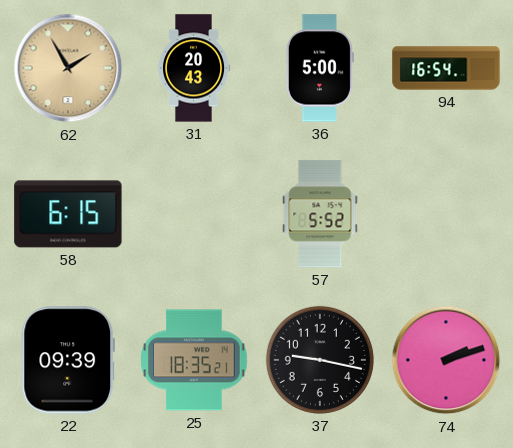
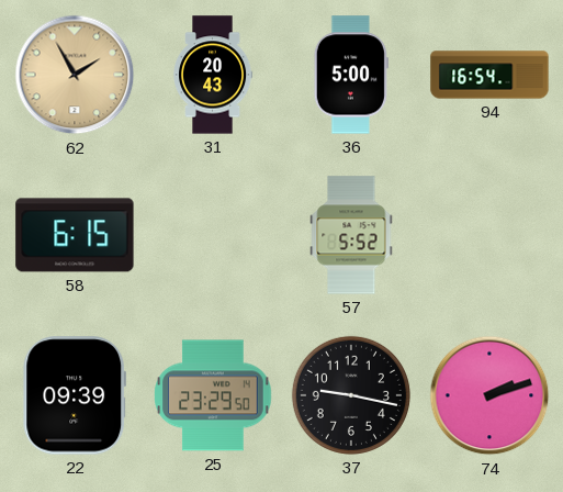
25: 18:35 -> 23:29 (213, 395)
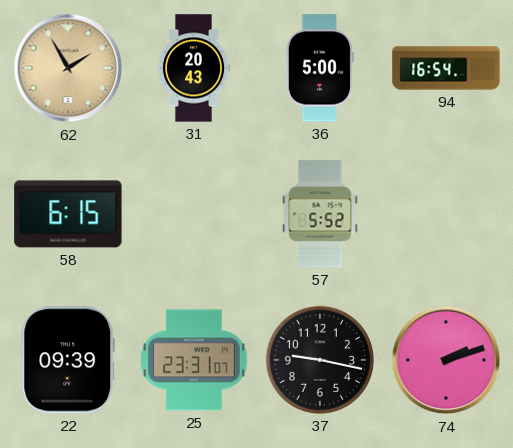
25: 23:29 -> 23:31 (194, 360)
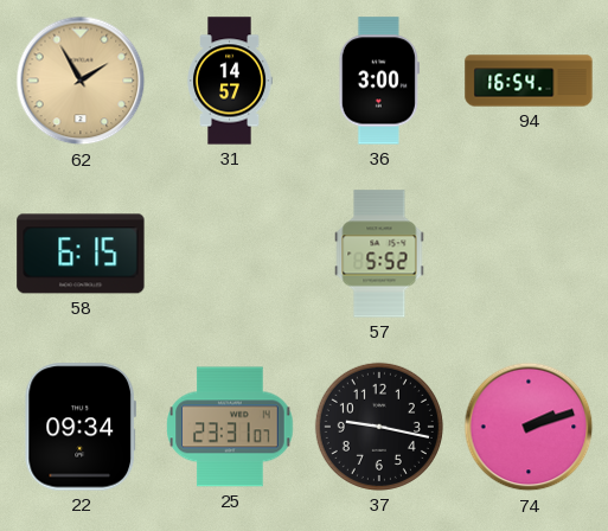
31: 20:43 -> 14:57 (231, 81)
36: 5:00 -> 3:00 (379, 81)
22: 09:39 -> 09:34 (79, 427)
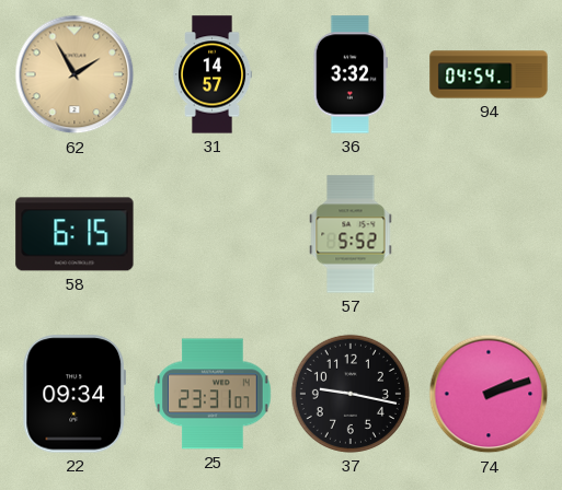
36: 3:00 -> 3:32 (351, 74)
94: 16:54 -> 04:54 (489, 74)
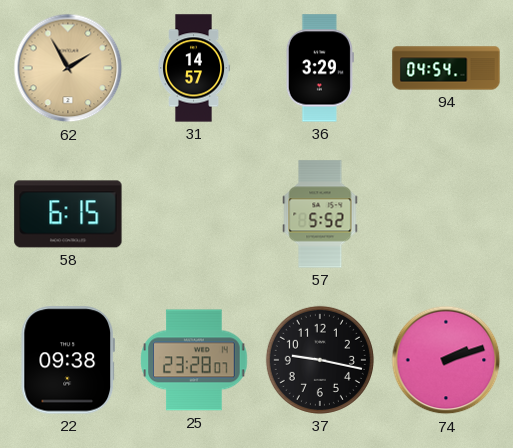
36: 3:32 -> 3:29 (320, 68)
22: 09:34 -> 09:38 (67, 360)
25: 23:31 -> 23:28 (194, 360)
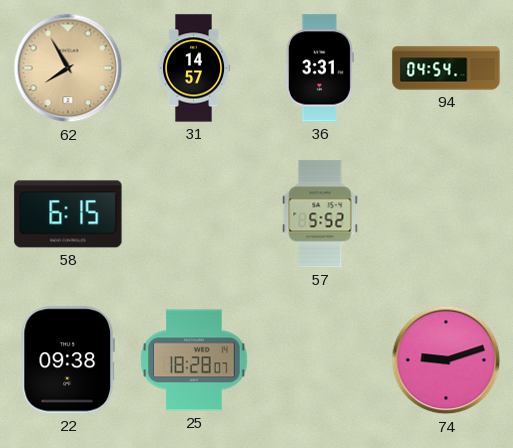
62: 1:55 -> 7:55 (68, 68)
36: 3:29 -> 3:31 (320, 68)
25: 23:28 -> 18:28 (194, 360)
37: 9:17 -> none (320, 360)
74: 2:12 -> 9:12 (446, 360)
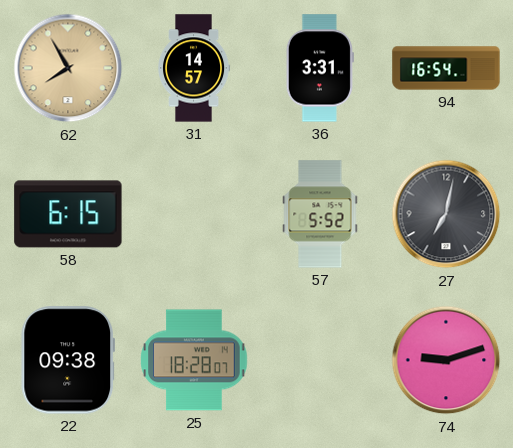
94: 04:54 -> 16:54 (446, 68)
27: none -> 7:02 (446, 214)
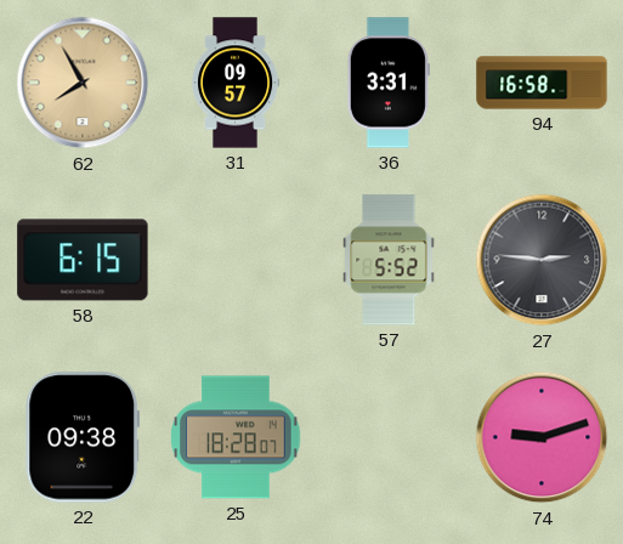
31: 14:57 -> 09:57 (237, 83)
94: 16:54 -> 16:58 (542, 83)
27: 7:02 -> 2:46 (542, 260)
